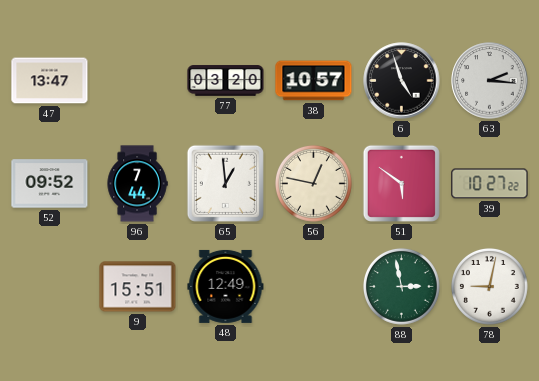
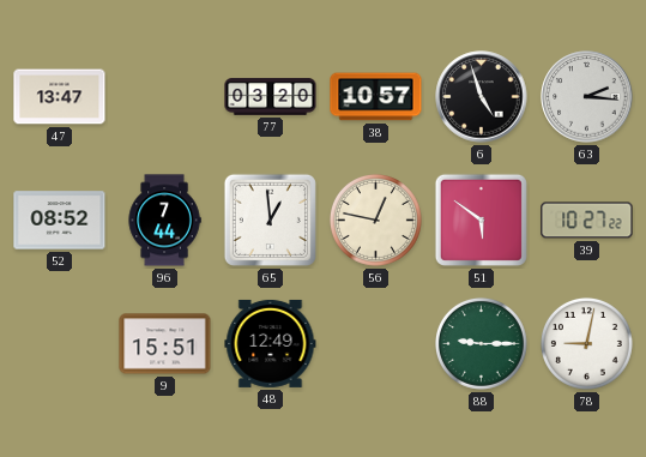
52: 09:52 -> 08:52 (60, 221)
88: 2:58 -> 9:15 (481, 343)
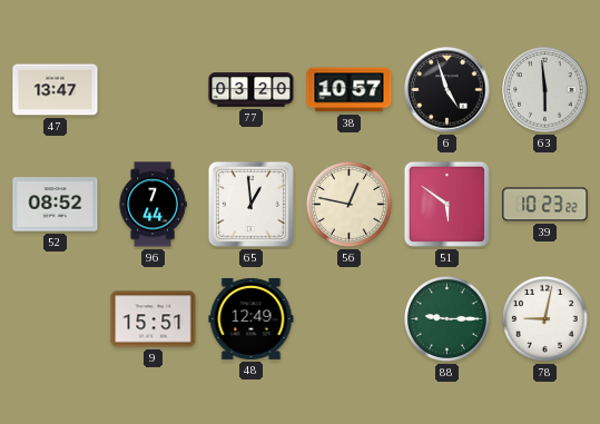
63: 2:16 -> 5:59 (545, 90)
39: 10:27 -> 10:23 (545, 205)
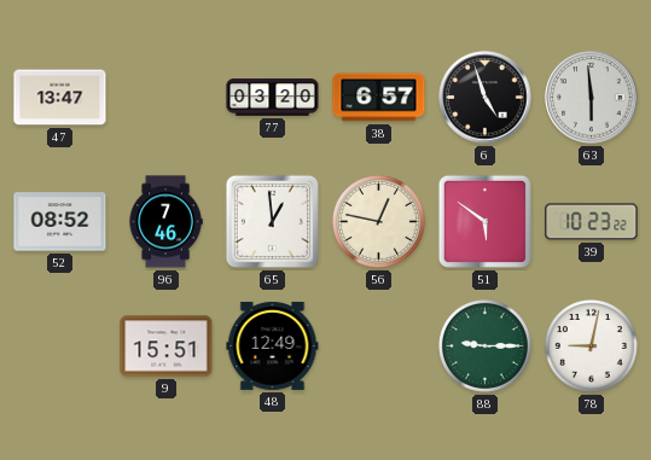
38: 10:57 -> 6:57 (379, 98)
96: 7:44 -> 7:46 (165, 222)
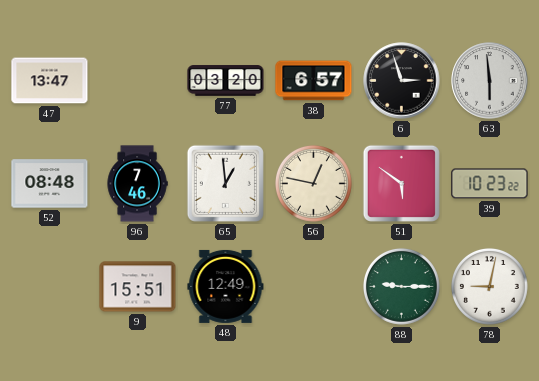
6: 4:57 -> 2:57 (402, 81)
52: 08:52 -> 08:48 (50, 184)
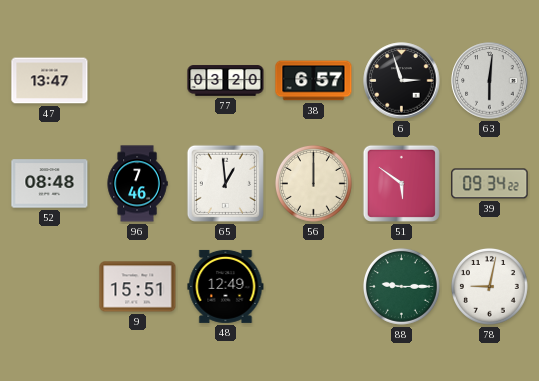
63: 5:59 -> 6:01 (490, 81)
56: 12:47 -> 12:00 (313, 183)
39: 10:23 -> 09:34 (490, 184)
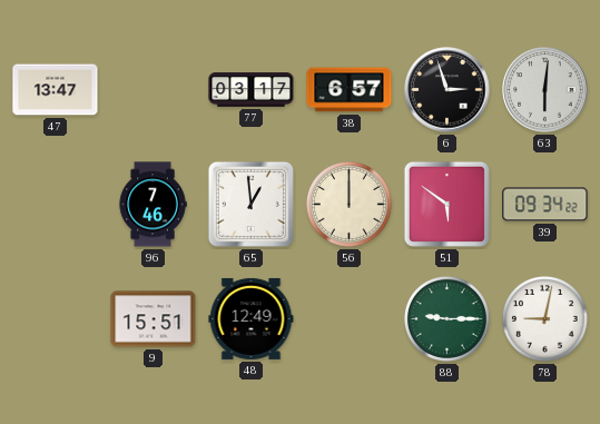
77: 03:20 -> 03:17 (252, 90)
52: 08:48 -> none (50, 184)
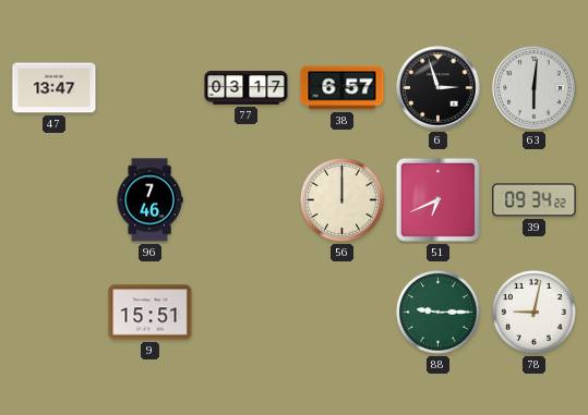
65: 12:59 -> none (250, 204)
51: 5:51 -> 6:41 (437, 199)
48: 12:49 -> none (252, 318)
